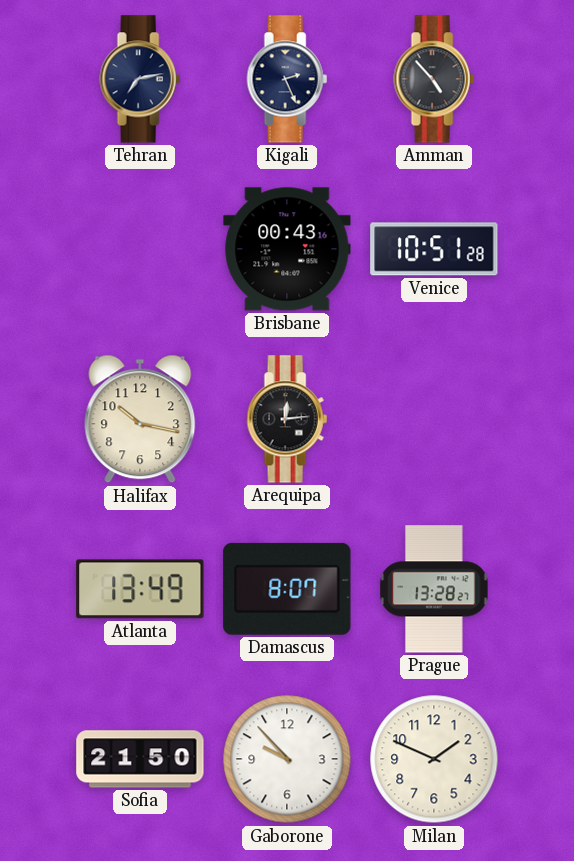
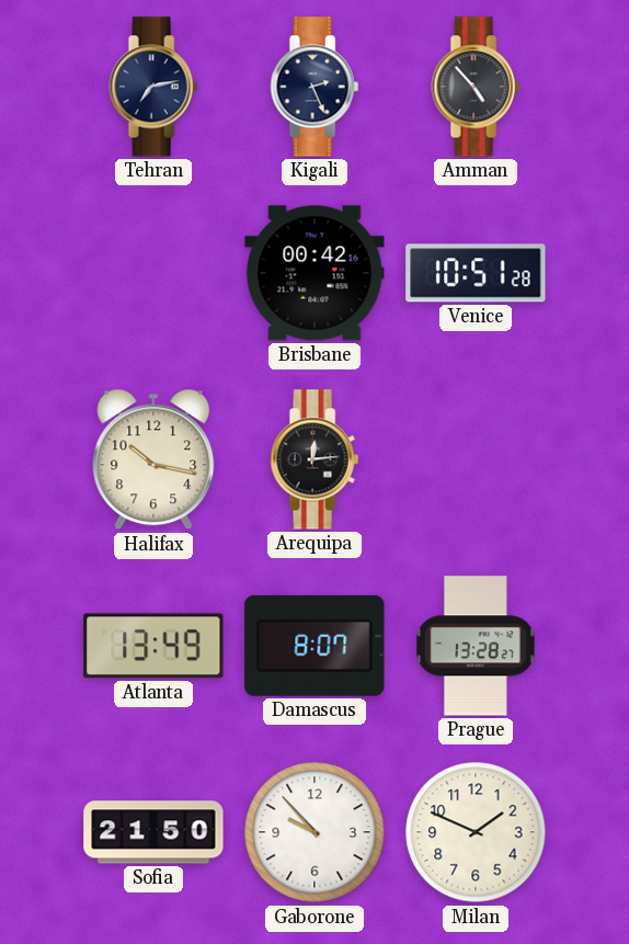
Brisbane: 00:43 -> 00:42 (314, 273)
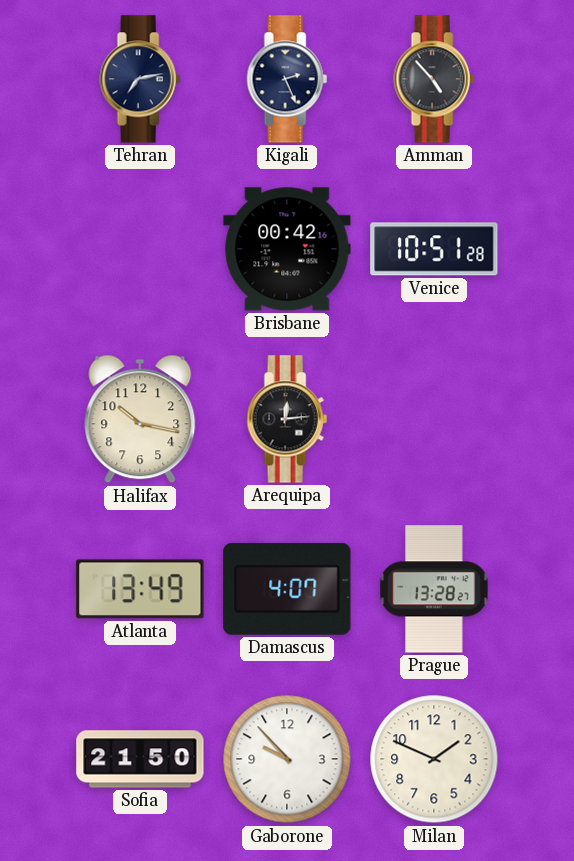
Damascus: 8:07 -> 4:07 (287, 589)
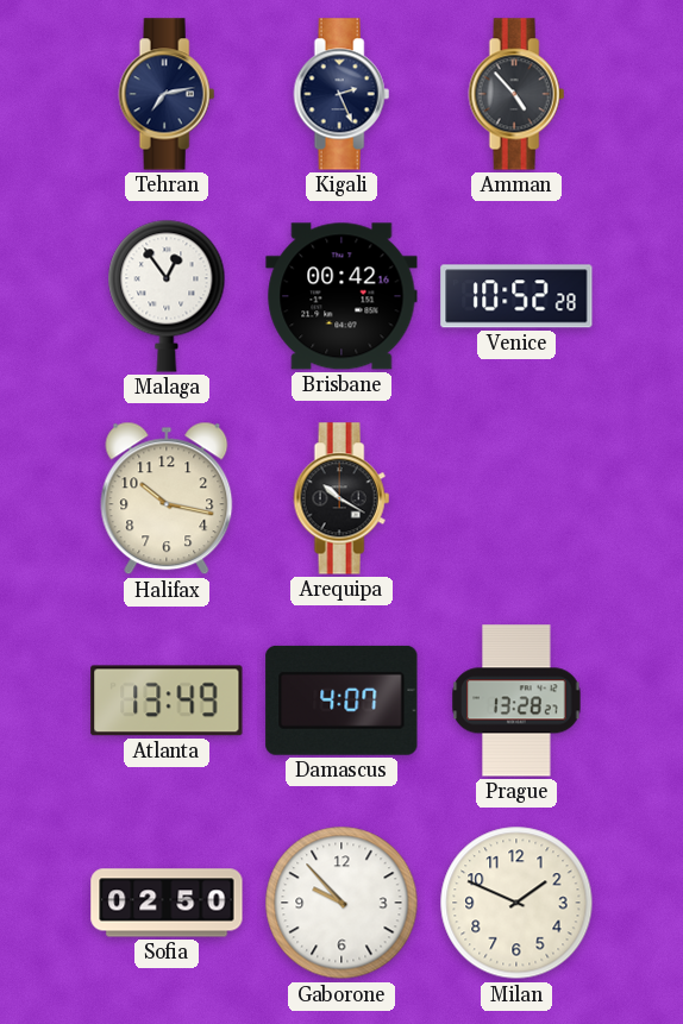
Malaga: none -> 12:54 (167, 296)
Venice: 10:51 -> 10:52 (516, 296)
Arequipa: 12:14 -> 10:20 (342, 498)
Sofia: 21:50 -> 02:50 (167, 903)
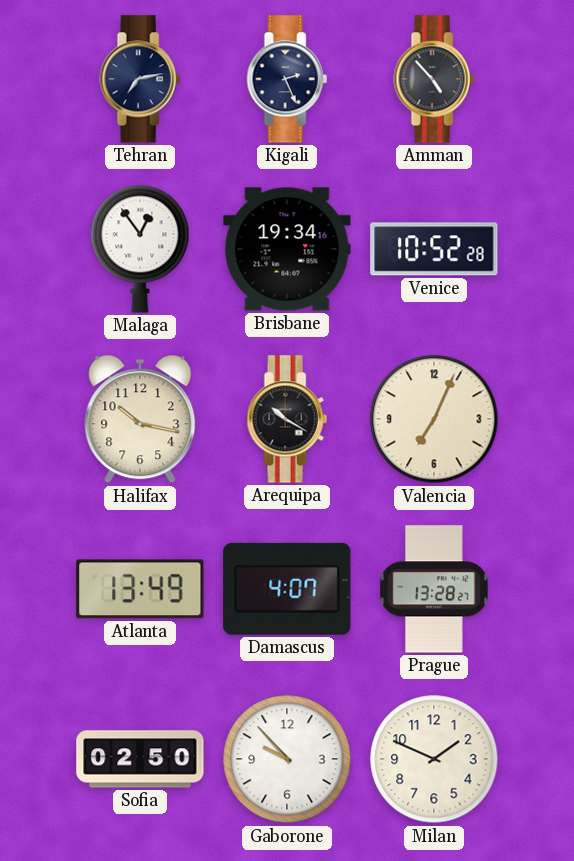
Brisbane: 00:42 -> 19:34 (287, 249)
Valencia: none -> 7:04 (434, 419)
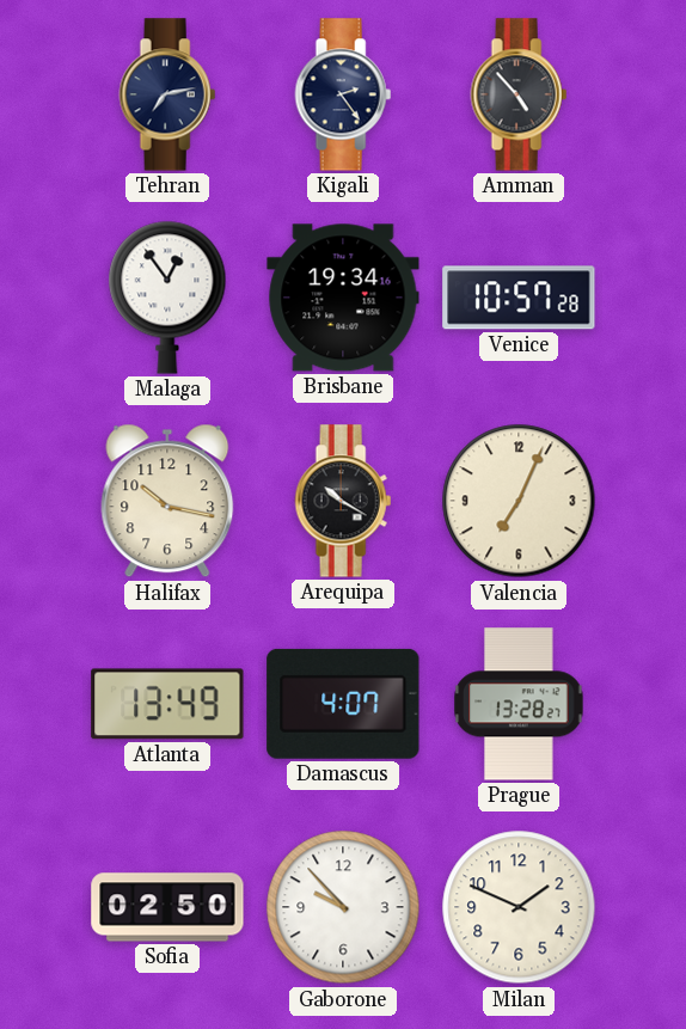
Kigali: 2:26 -> 2:24 (343, 94)
Venice: 10:52 -> 10:57 (519, 298)
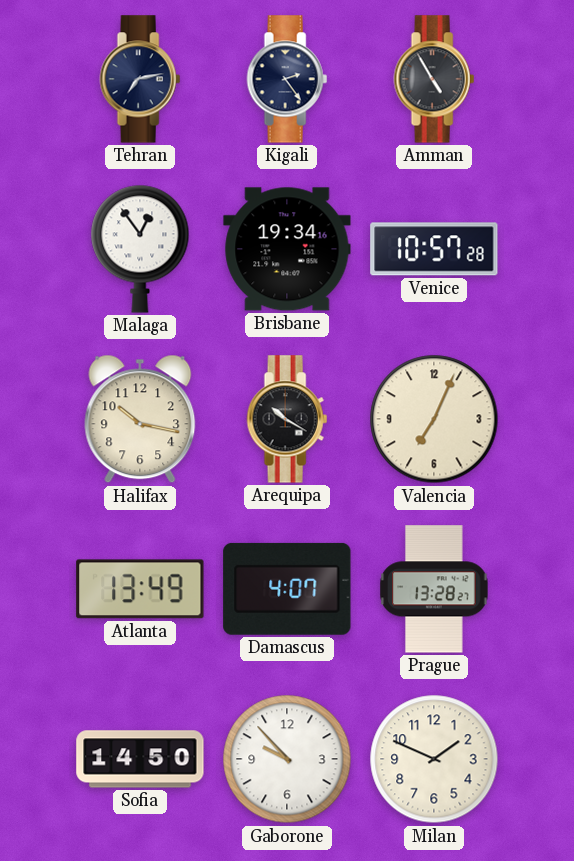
Amman: 4:53 -> 4:55 (434, 79)
Sofia: 02:50 -> 14:50 (140, 759)
